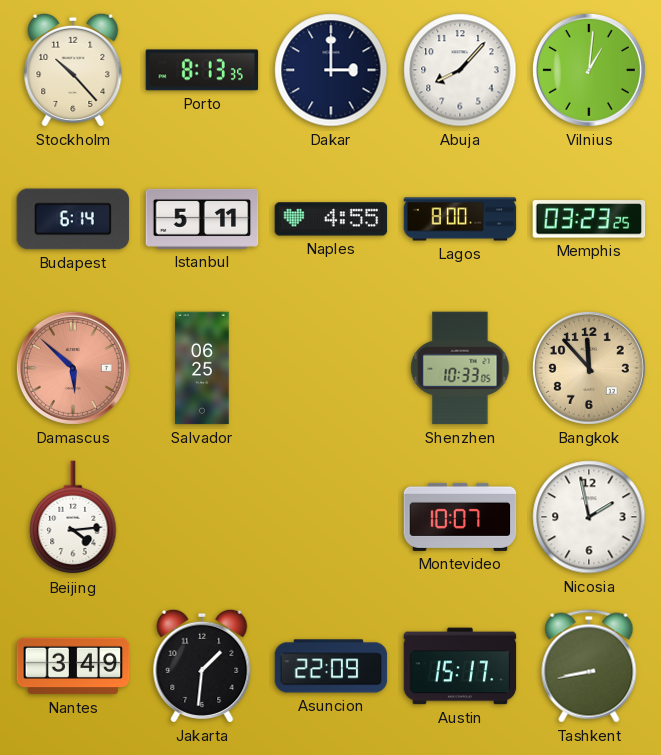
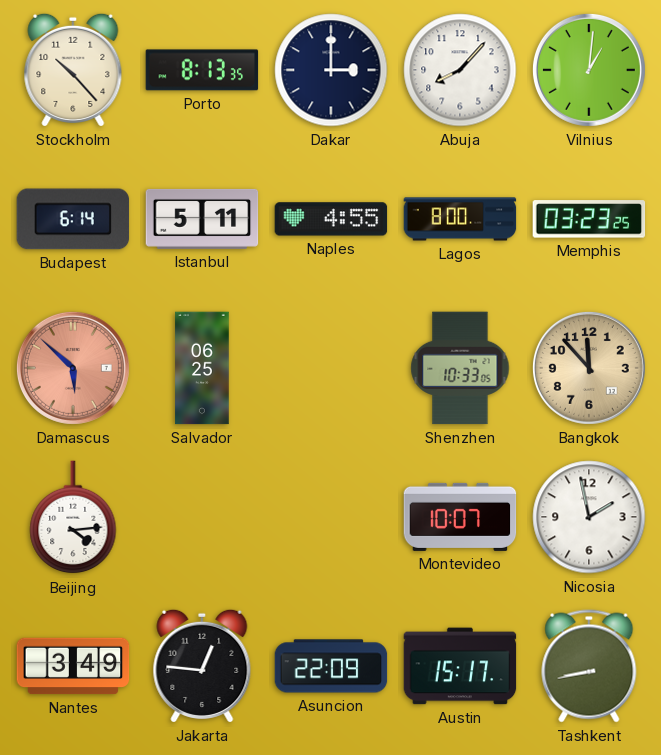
Jakarta: 1:31 -> 12:46 (202, 666)
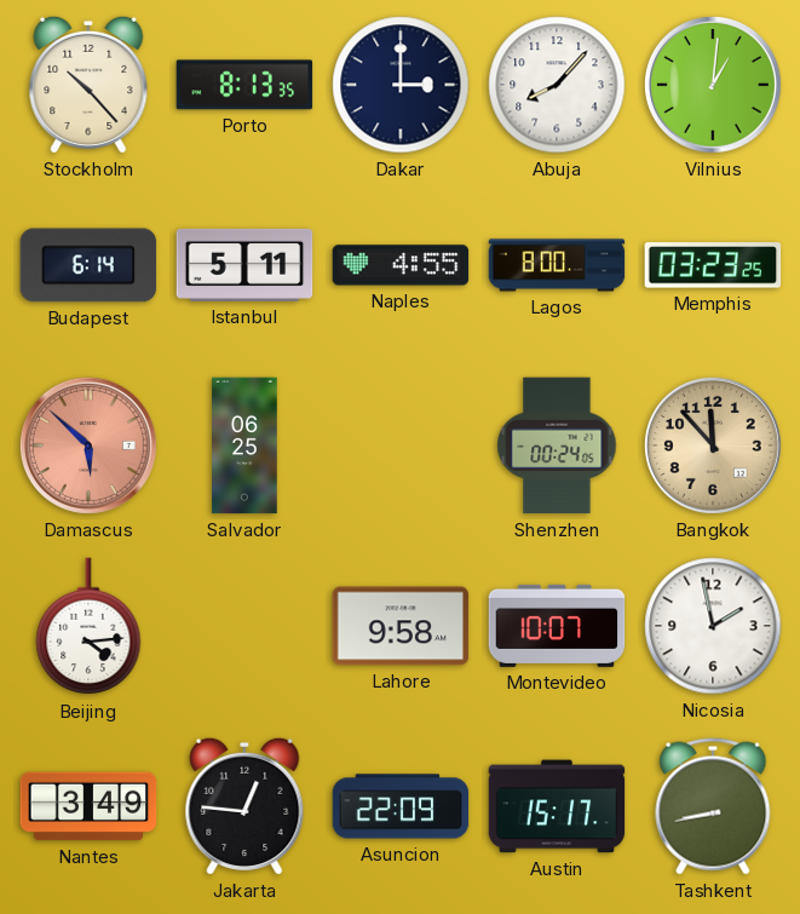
Shenzhen: 10:33 -> 00:24 (557, 445)
Lahore: none -> 9:58 (401, 626)
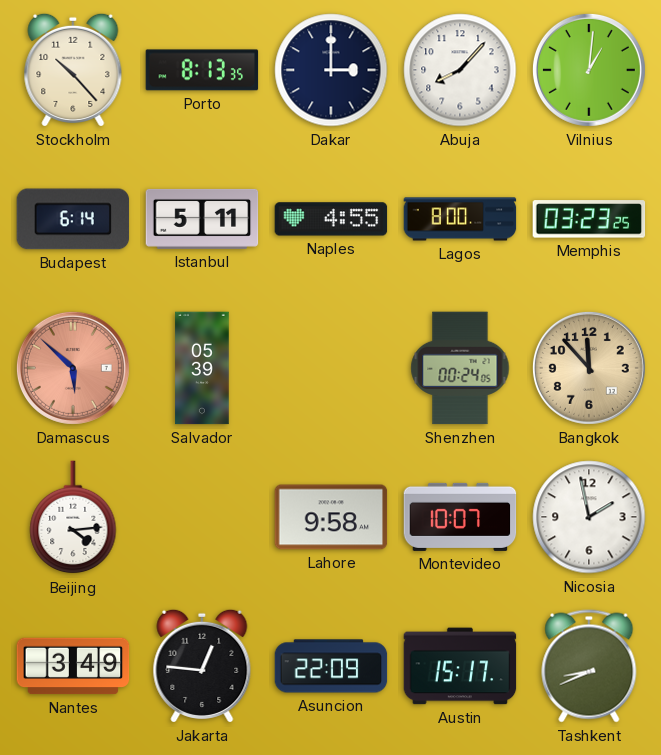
Salvador: 06:25 -> 05:39 (202, 368)
Tashkent: 8:43 -> 8:41 (589, 666)
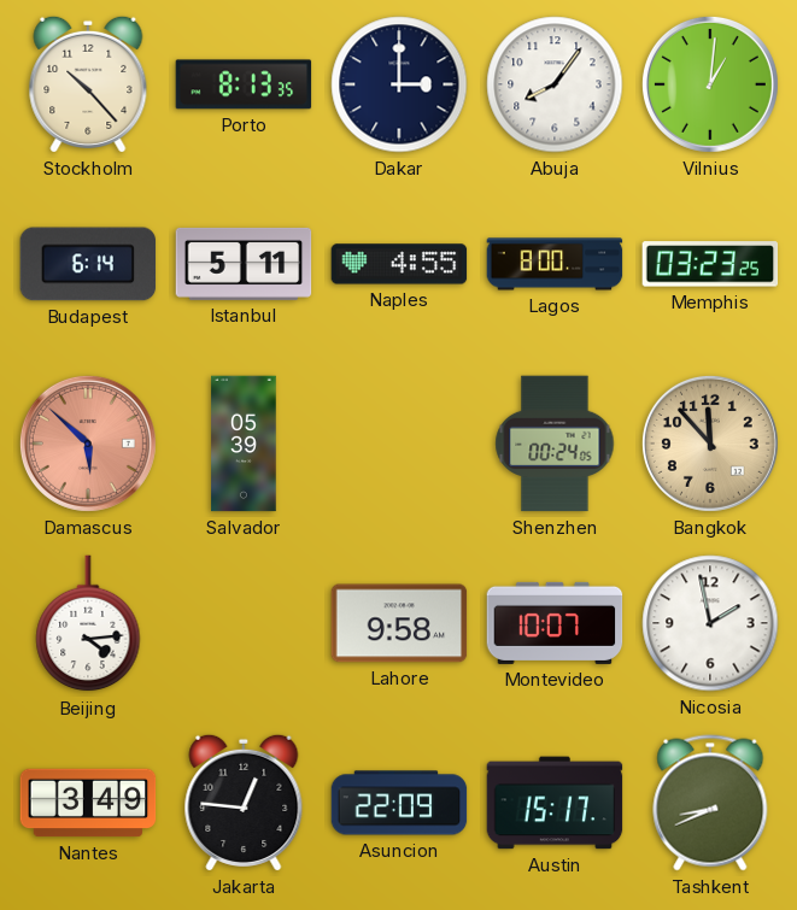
Abuja: 8:07 -> 8:06 (555, 84)
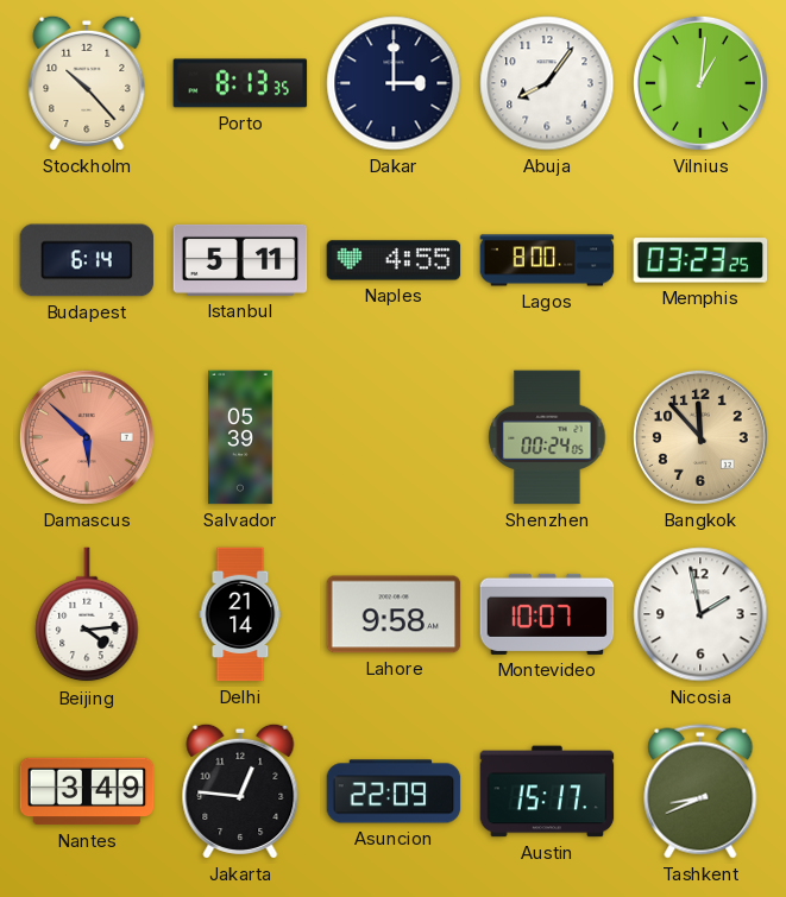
Delhi: none -> 21:14 (240, 614)
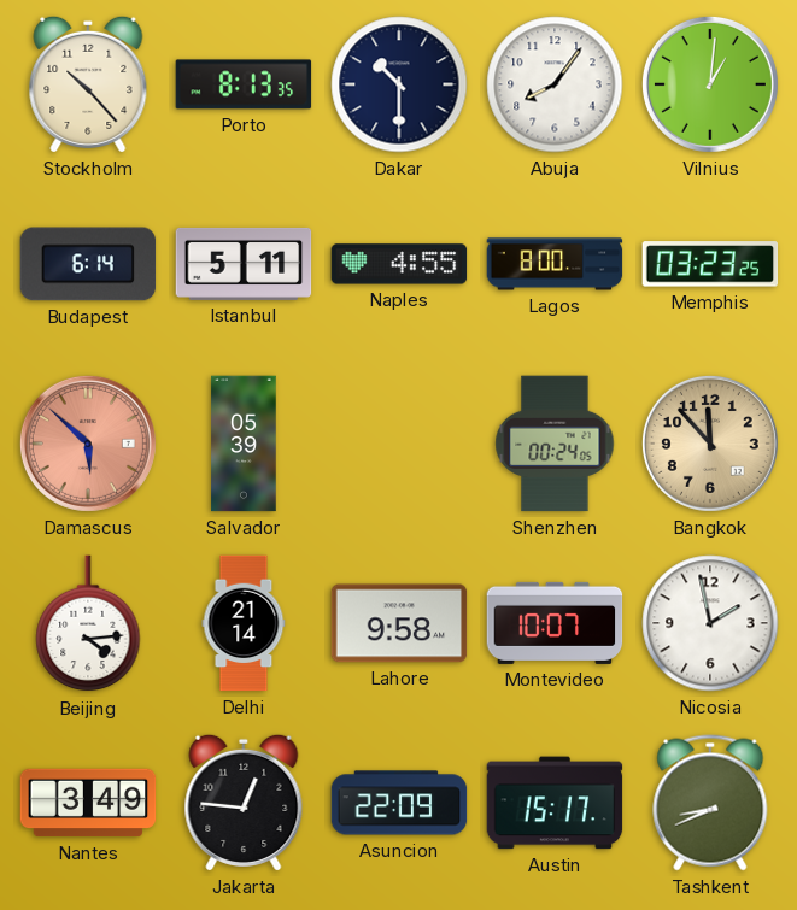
Dakar: 3:00 -> 10:30 (399, 84)
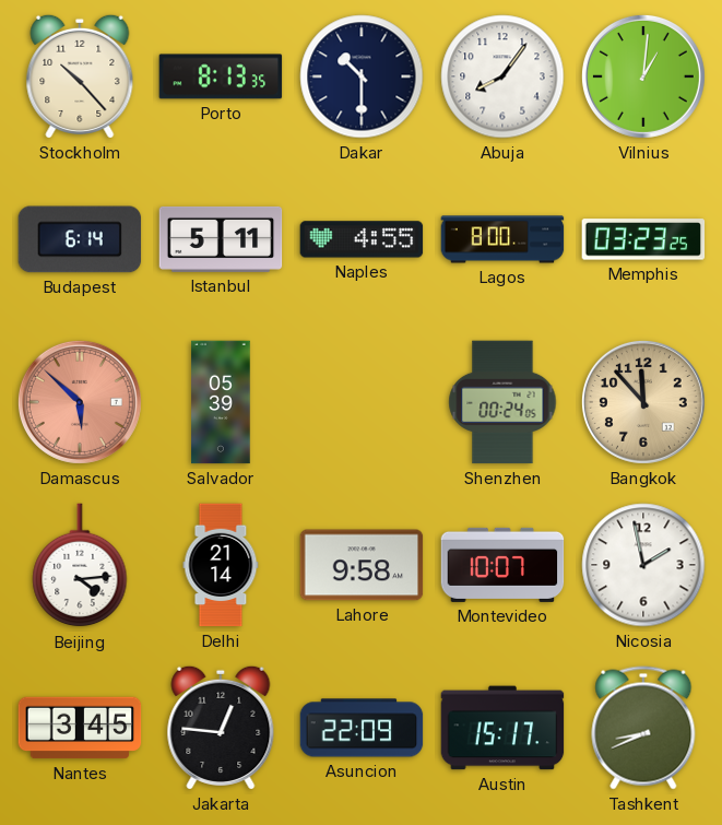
Nantes: 3:49 -> 3:45 (80, 728)
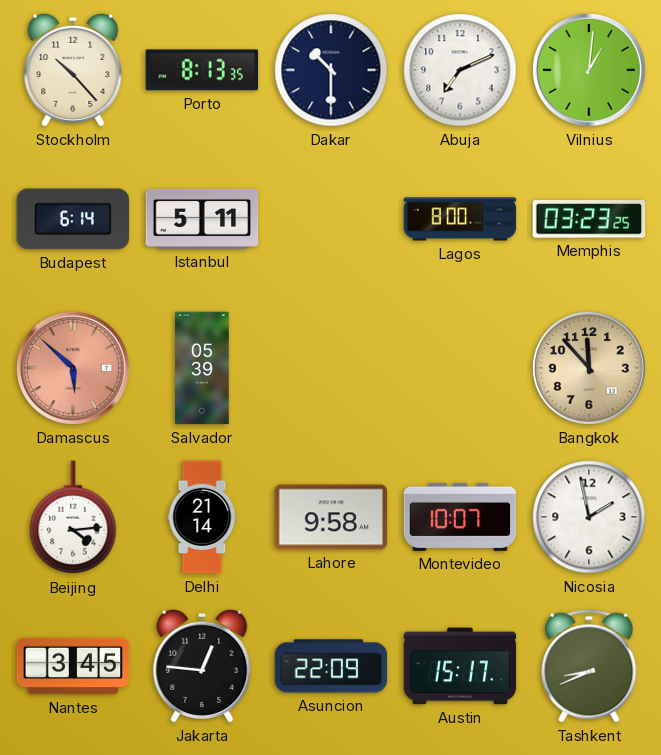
Abuja: 8:06 -> 7:11 (460, 70)
Naples: 4:55 -> none (362, 239)
Shenzhen: 00:24 -> none (502, 402)
